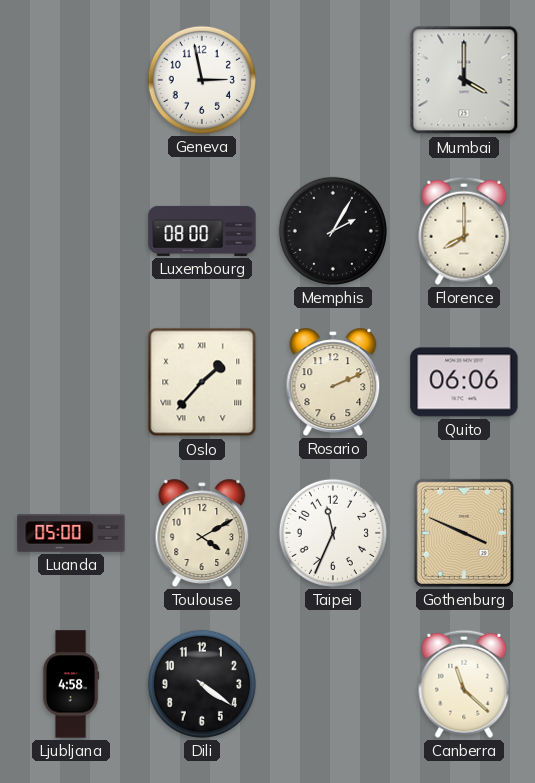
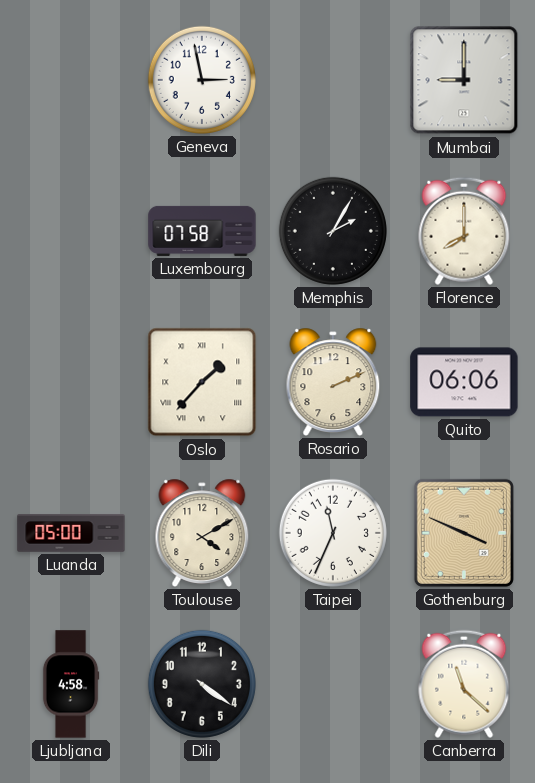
Mumbai: 4:00 -> 9:00 (464, 80)
Luxembourg: 08:00 -> 07:58 (202, 231)
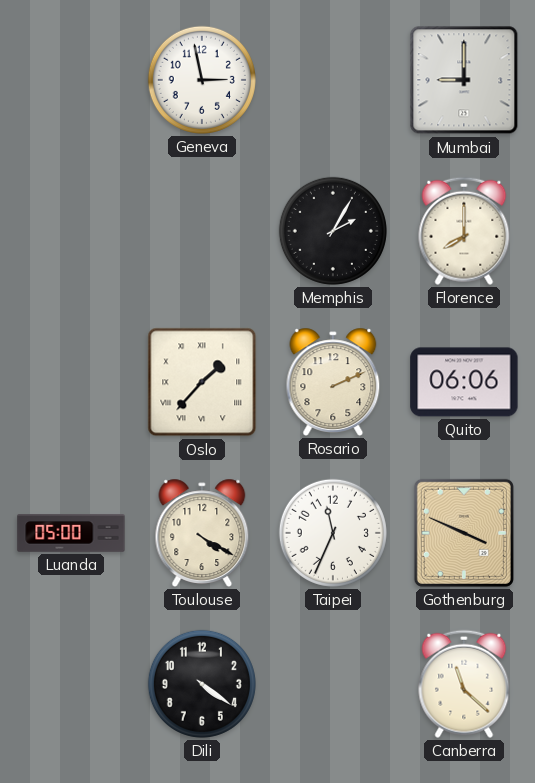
Luxembourg: 07:58 -> none (202, 231)
Toulouse: 4:10 -> 4:20 (202, 533)
Ljubljana: 4:58 -> none (71, 684)
